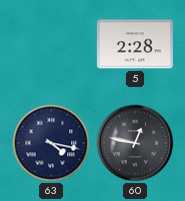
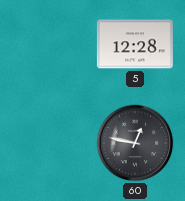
5: 2:28 -> 12:28 (135, 44)
63: 4:17 -> none (51, 143)
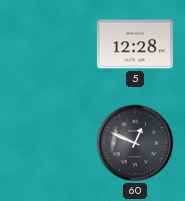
60: 12:47 -> 12:49 (135, 143)
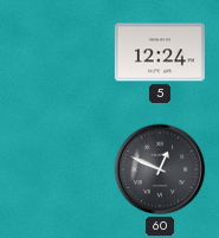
5: 12:28 -> 12:24 (160, 52)
